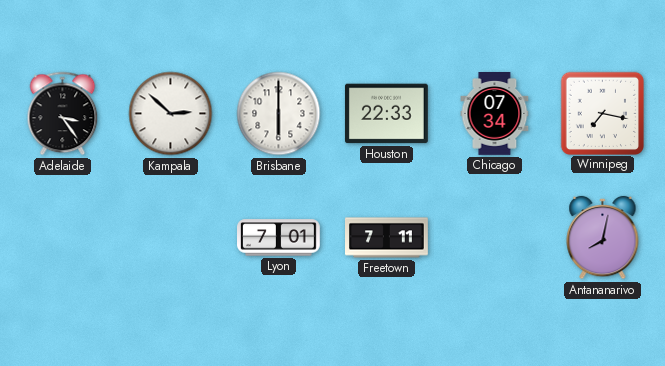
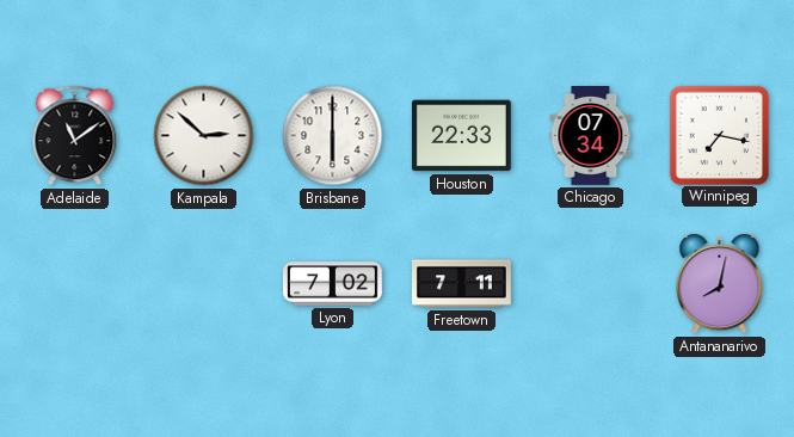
Adelaide: 3:24 -> 11:09 (75, 136)
Lyon: 7:01 -> 7:02 (333, 284)
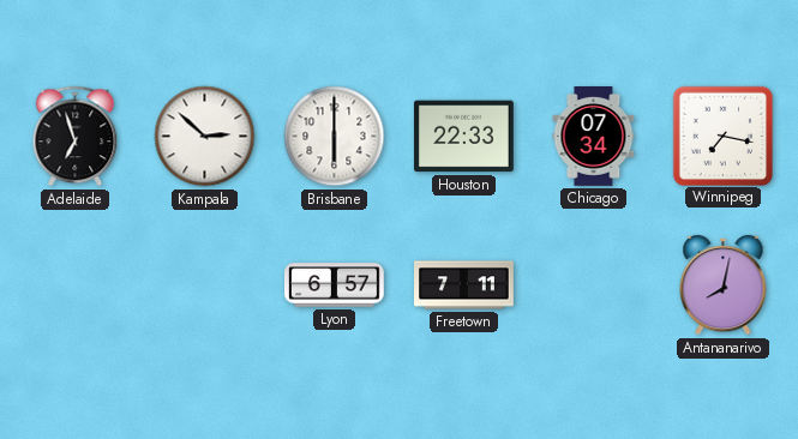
Adelaide: 11:09 -> 6:57 (76, 137)
Lyon: 7:02 -> 6:57 (335, 285)
